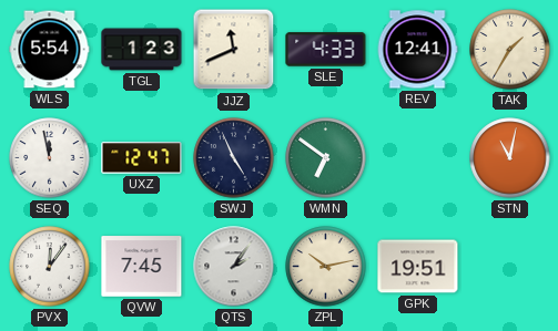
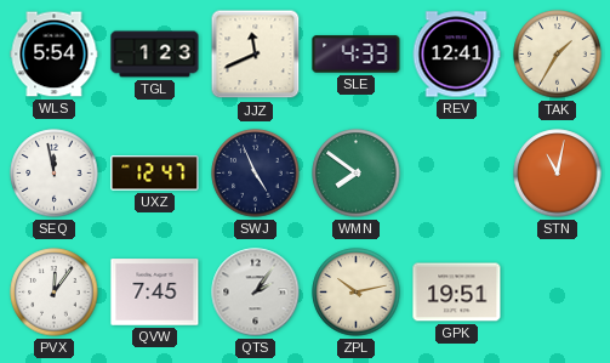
WMN: 6:51 -> 7:51 (357, 174)
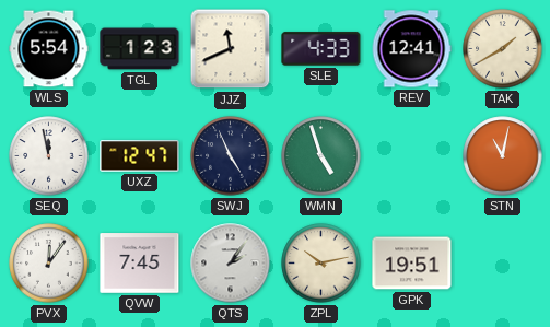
TAK: 1:35 -> 1:40 (503, 49)
WMN: 7:51 -> 4:57 (321, 156)
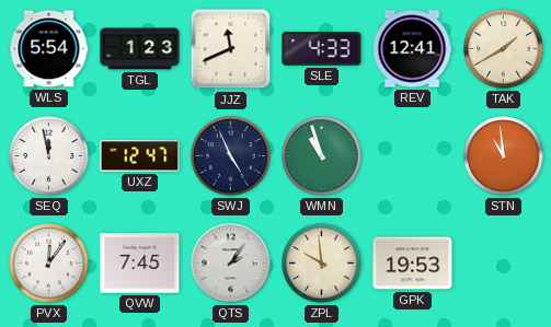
WMN: 4:57 -> 10:57 (322, 156)
STN: 11:02 -> 10:59 (504, 156)
ZPL: 10:13 -> 9:59 (322, 264)
GPK: 19:51 -> 19:53 (413, 264)
